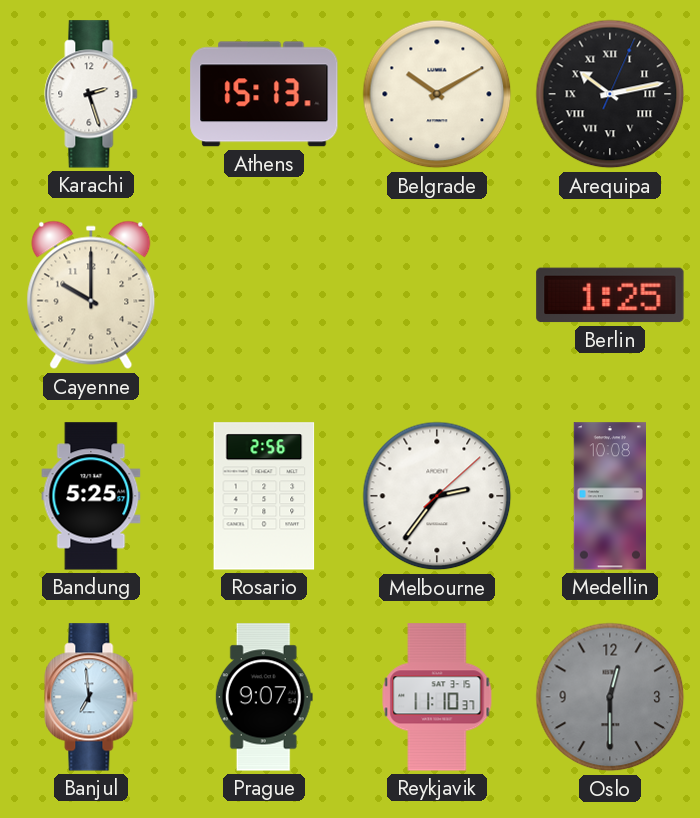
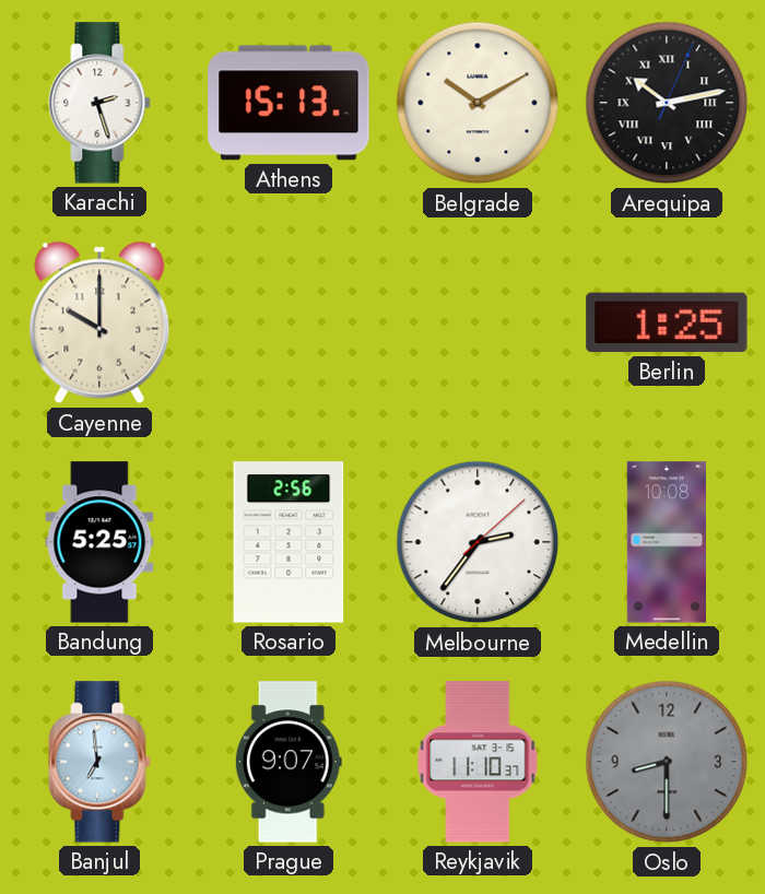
Oslo: 12:30 -> 8:30 (667, 762)
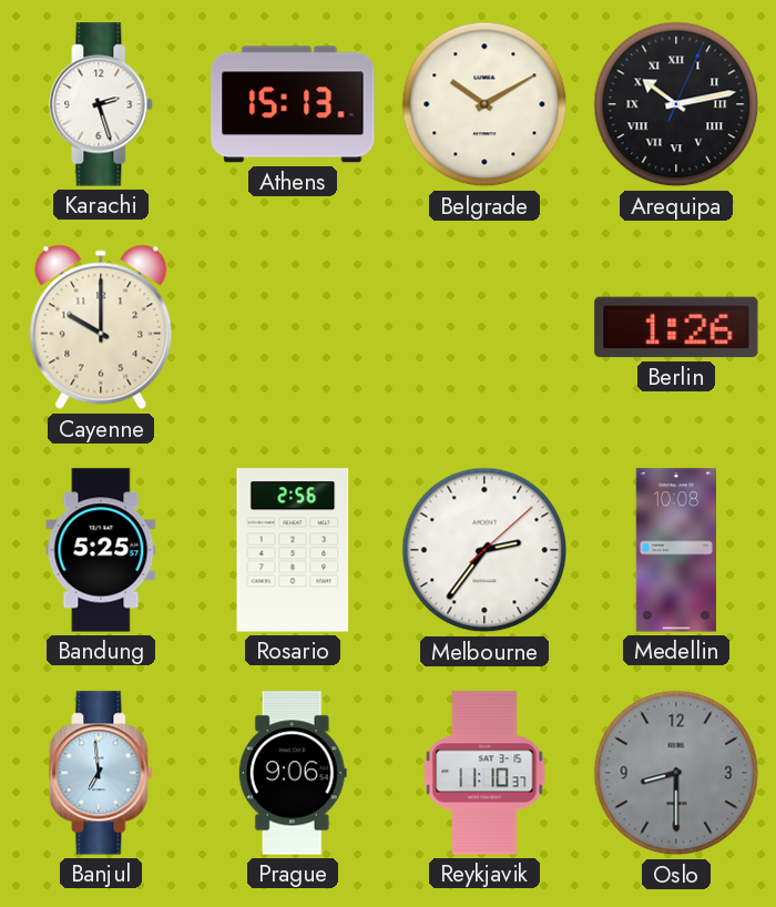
Berlin: 1:25 -> 1:26 (676, 327)
Prague: 9:07 -> 9:06 (293, 773)
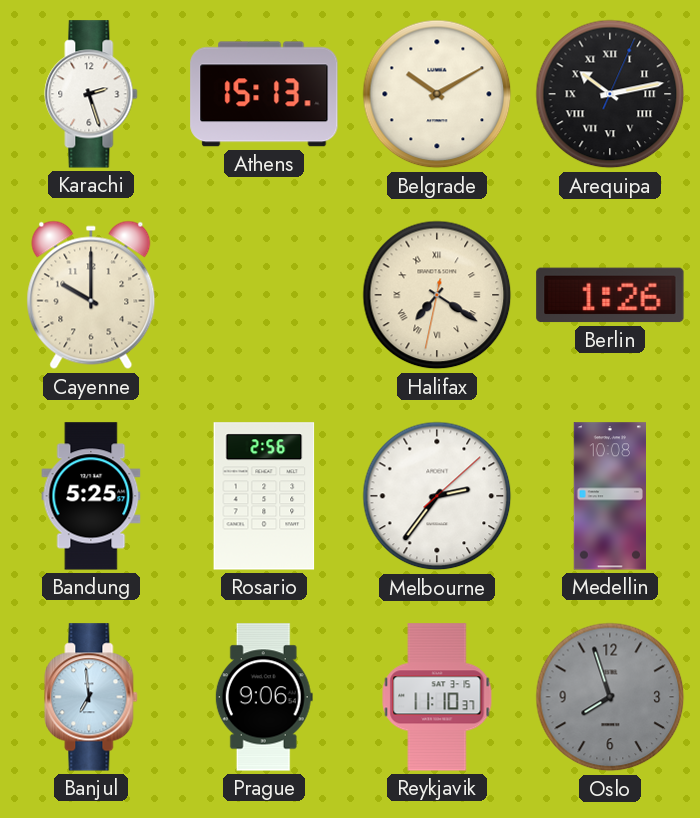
Halifax: none -> 7:20 (437, 295)
Oslo: 8:30 -> 7:57 (610, 697)
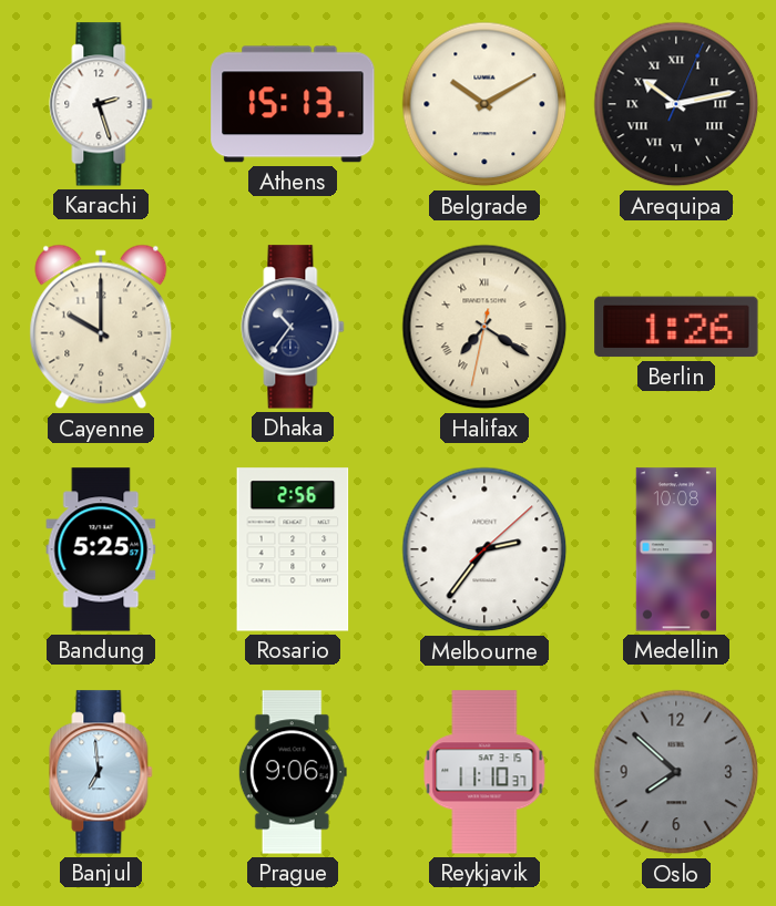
Dhaka: none -> 10:36 (293, 327)
Oslo: 7:57 -> 7:52 (676, 772)
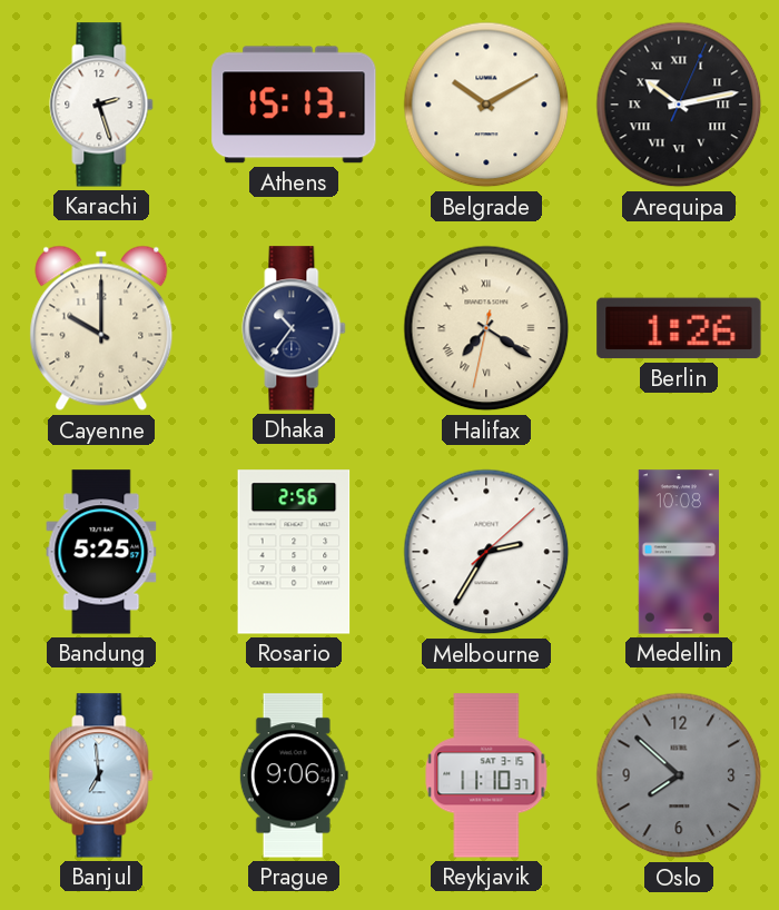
Melbourne: 2:36 -> 2:35 (486, 552)
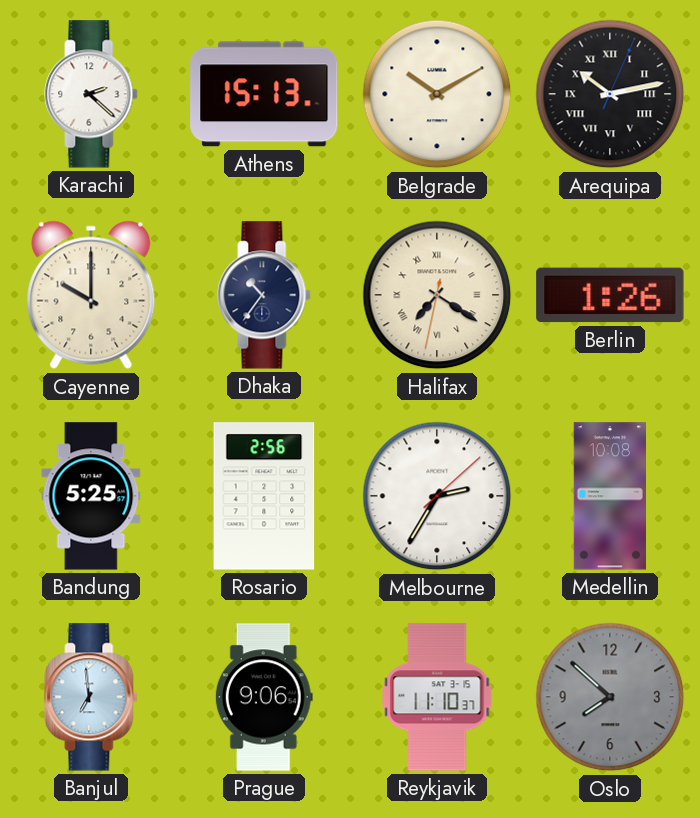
Karachi: 2:27 -> 2:22 (91, 94)
